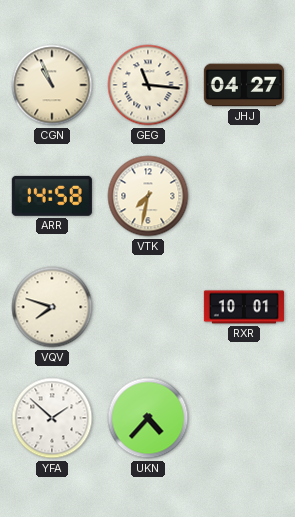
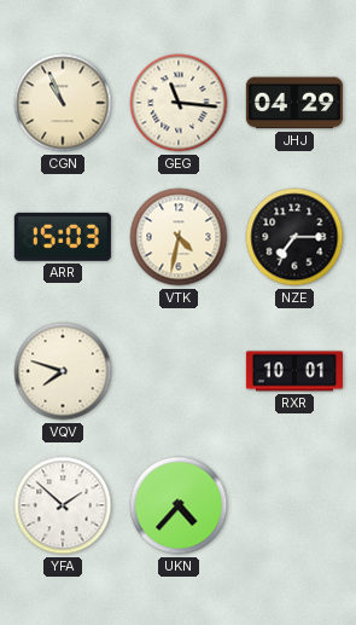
JHJ: 04:27 -> 04:29 (294, 103)
ARR: 14:58 -> 15:03 (63, 237)
VTK: 7:32 -> 4:32 (179, 237)
NZE: none -> 7:15 (294, 237)
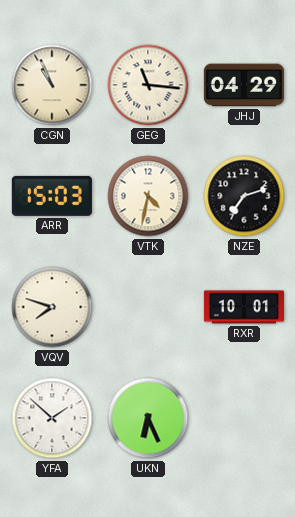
NZE: 7:15 -> 7:12 (244, 196)
UKN: 4:37 -> 6:26 (148, 418)
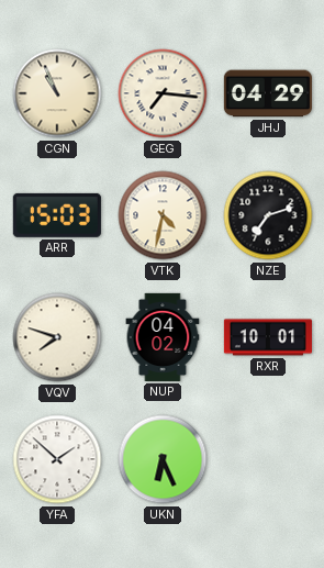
GEG: 11:16 -> 7:16 (163, 93)
NUP: none -> 04:02 (163, 337)
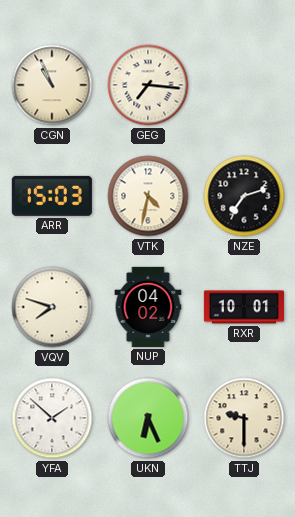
JHJ: 04:29 -> none (268, 93)
TTJ: none -> 9:30 (244, 418)
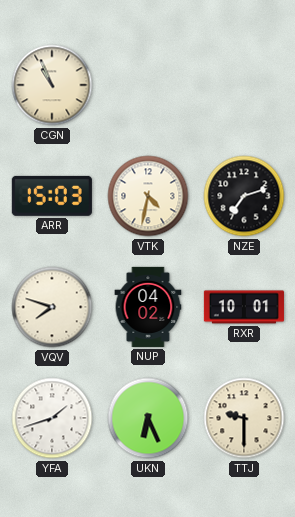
GEG: 7:16 -> none (148, 85)
YFA: 1:52 -> 1:42 (52, 418)
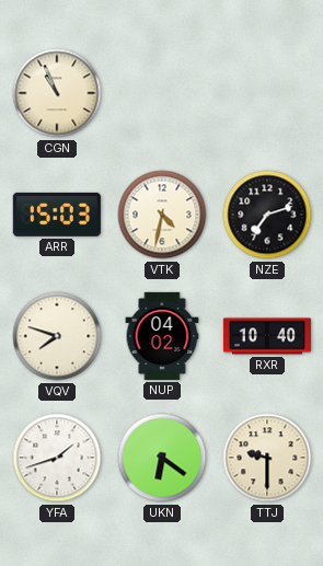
RXR: 10:01 -> 10:40 (267, 336)
UKN: 6:26 -> 6:21 (162, 458)
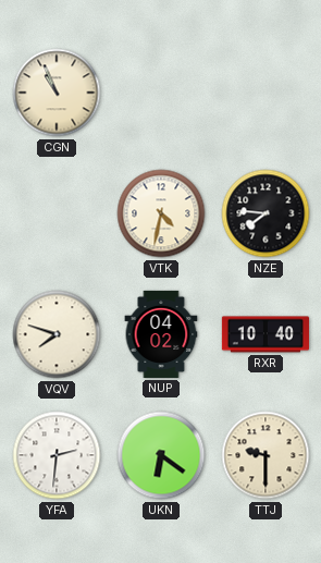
ARR: 15:03 -> none (57, 215)
NZE: 7:12 -> 7:46 (266, 213)
YFA: 1:42 -> 2:31 (57, 455)
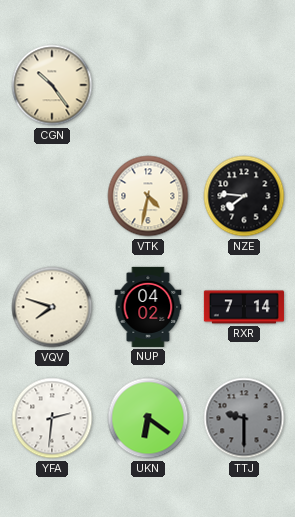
CGN: 10:56 -> 10:24 (52, 85)
RXR: 10:40 -> 7:14 (244, 307)
TTJ dial: cream -> grey (244, 418)
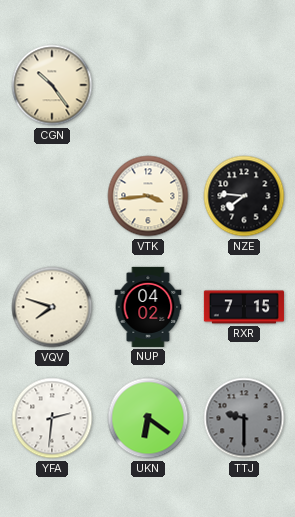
VTK: 4:32 -> 3:44 (148, 196)
RXR: 7:14 -> 7:15 (244, 307)
